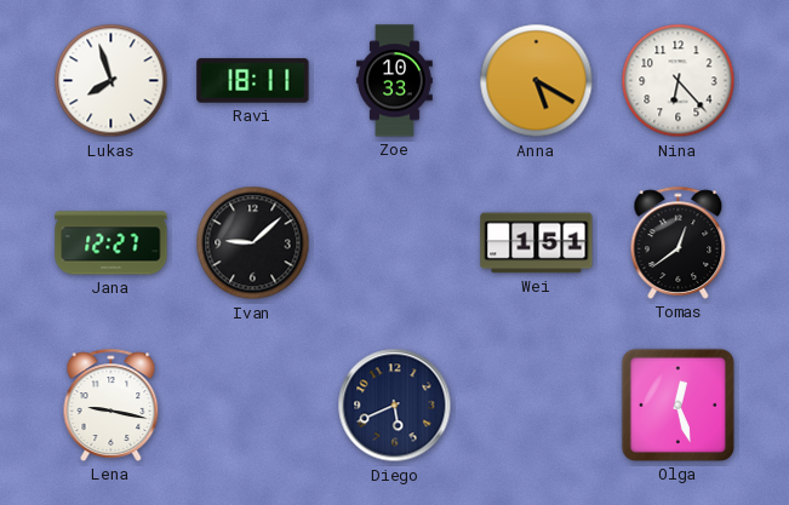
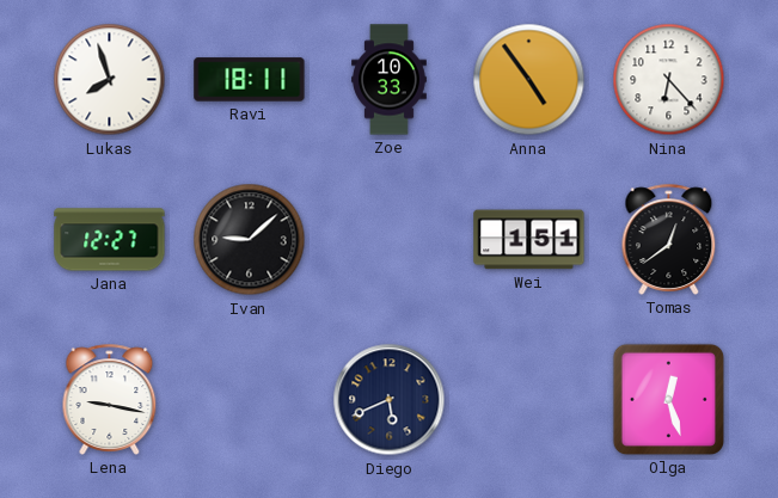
Anna: 5:20 -> 4:54 (529, 80)
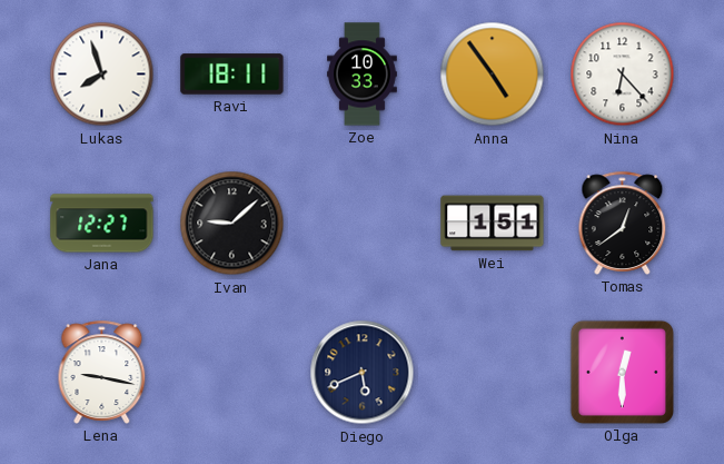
Olga: 12:27 -> 12:30 (622, 372)
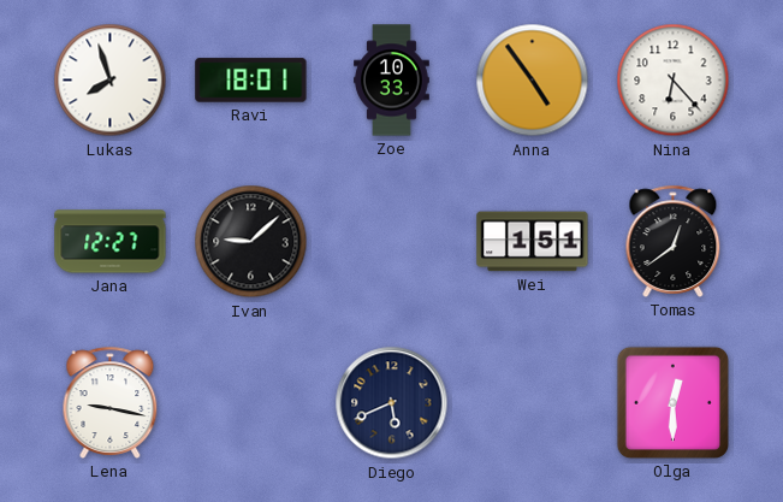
Ravi: 18:11 -> 18:01 (251, 81)
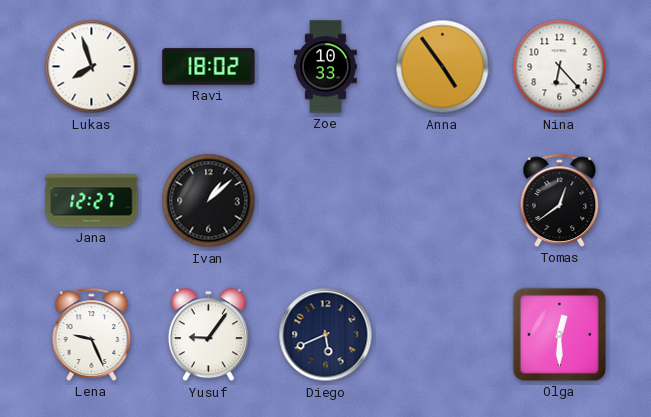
Ravi: 18:01 -> 18:02 (209, 67)
Ivan: 9:08 -> 1:08 (209, 201)
Wei: 1:51 -> none (533, 242)
Lena: 9:17 -> 9:26 (92, 334)
Yusuf: none -> 9:06 (208, 335)
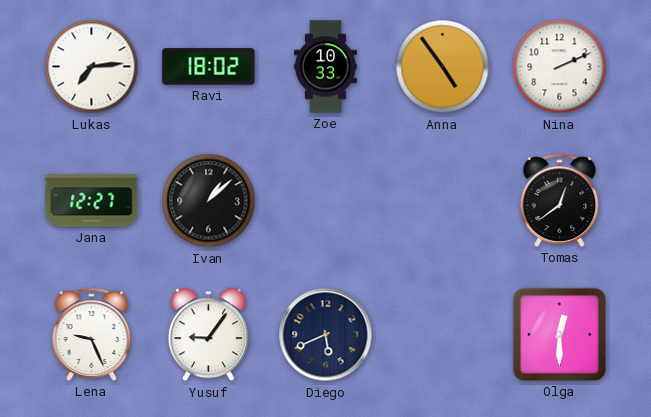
Lukas: 7:57 -> 7:14 (92, 67)
Nina: 6:23 -> 2:11 (560, 67)
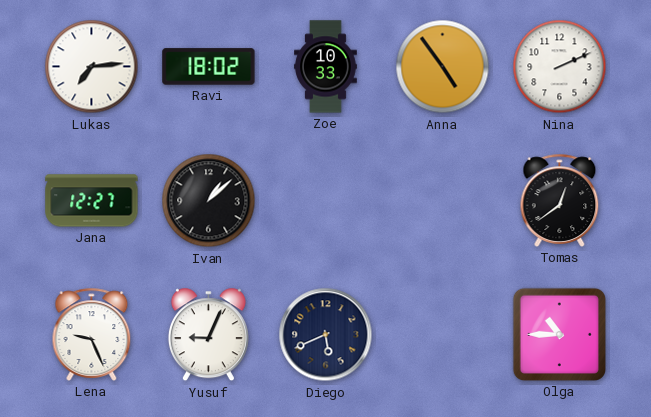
Yusuf: 9:06 -> 9:04 (208, 335)
Olga: 12:30 -> 10:45 (559, 334)
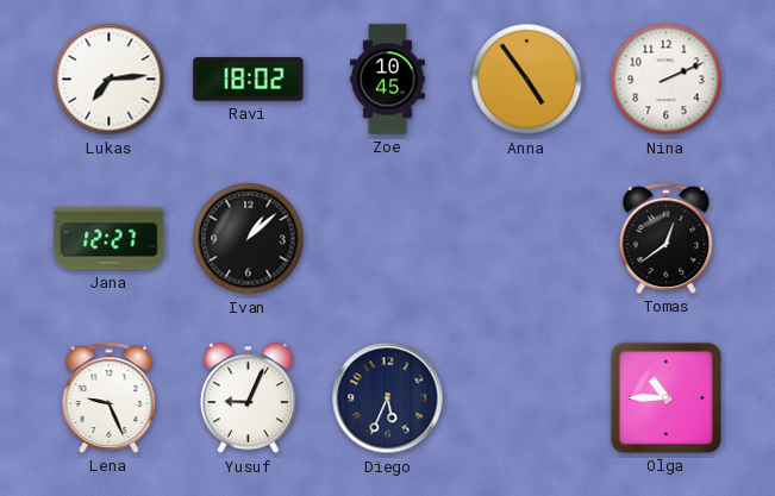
Zoe: 10:33 -> 10:45 (388, 80)
Diego: 5:41 -> 5:34 (388, 398)
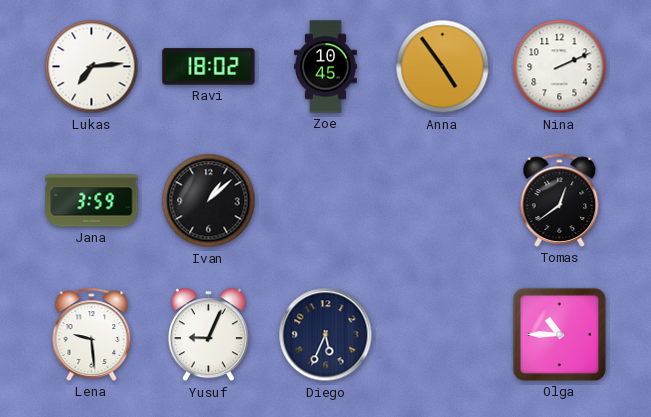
Jana: 12:27 -> 3:59 (92, 201)
Lena: 9:26 -> 9:29 (92, 334)
